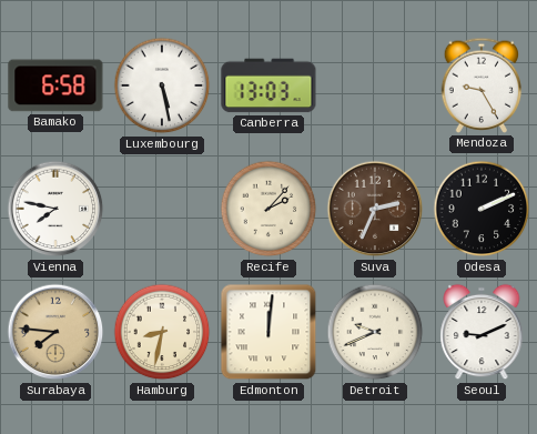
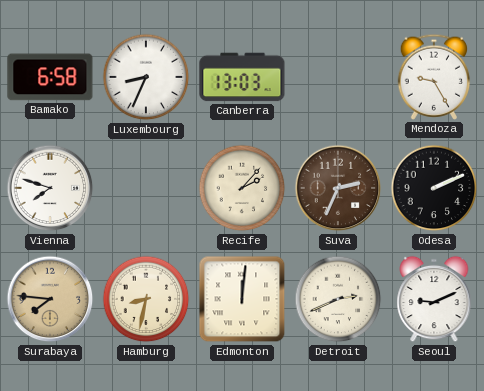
Luxembourg: 5:28 -> 8:34 (146, 77)
Vienna: 7:47 -> 7:48 (50, 188)
Detroit: 9:41 -> 2:41 (338, 299)
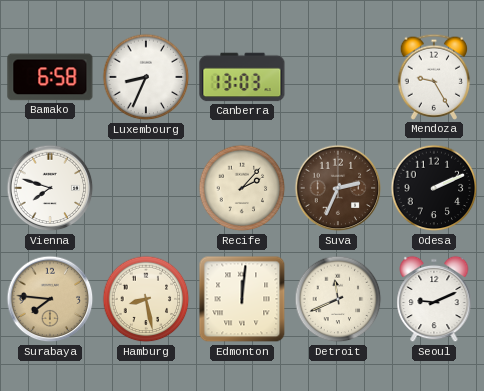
Hamburg: 8:32 -> 8:28 (146, 299)
Detroit: 2:41 -> 11:41 (338, 299)
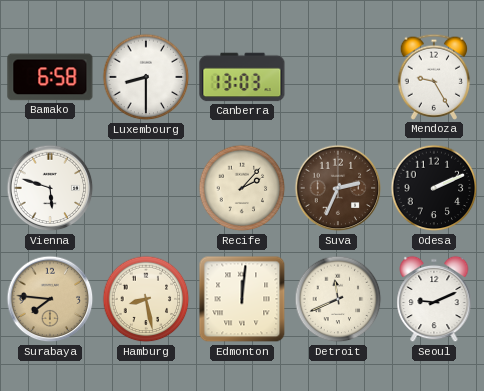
Luxembourg: 8:34 -> 8:30 (146, 77)
Vienna: 7:48 -> 5:48 (50, 188)
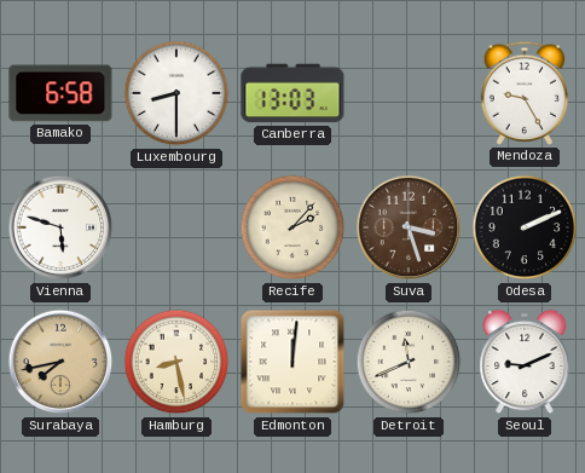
Suva: 2:34 -> 3:27 (409, 227)
Surabaya: 7:46 -> 7:43 (60, 362)
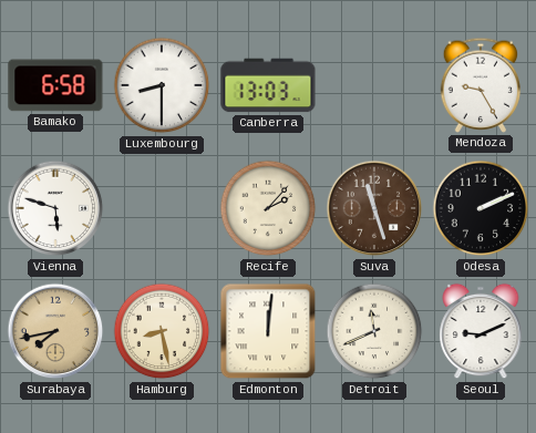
Suva: 3:27 -> 11:27 (374, 208)
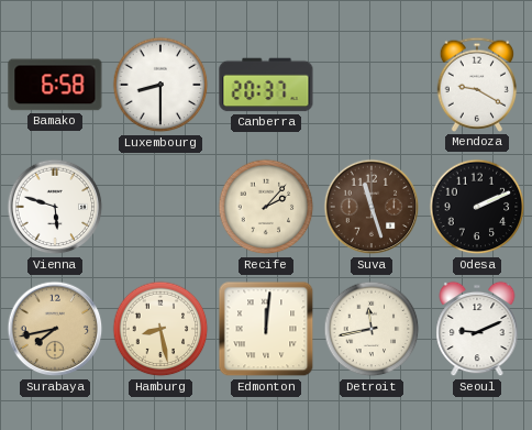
Canberra: 13:03 -> 20:37 (266, 85)
Mendoza: 9:25 -> 9:20 (477, 85)
Detroit: 11:41 -> 11:43 (372, 329)
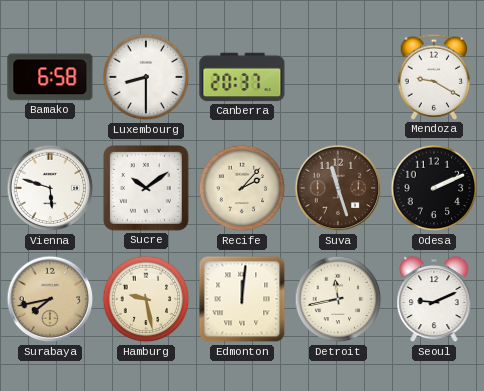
Sucre: none -> 10:09 (147, 189)
Hamburg: 8:28 -> 9:28 (146, 299)
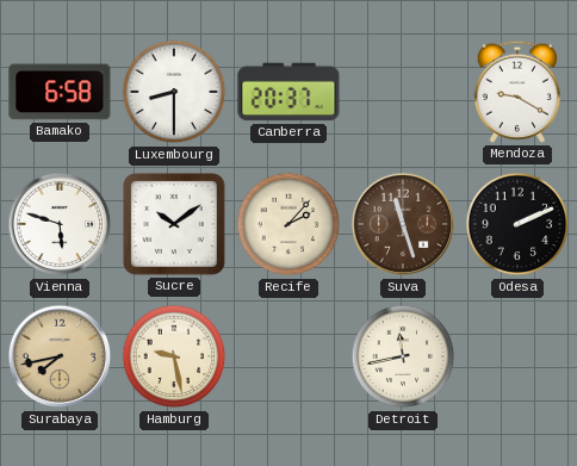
Edmonton: 12:01 -> none (242, 299)
Seoul: 9:11 -> none (434, 299)
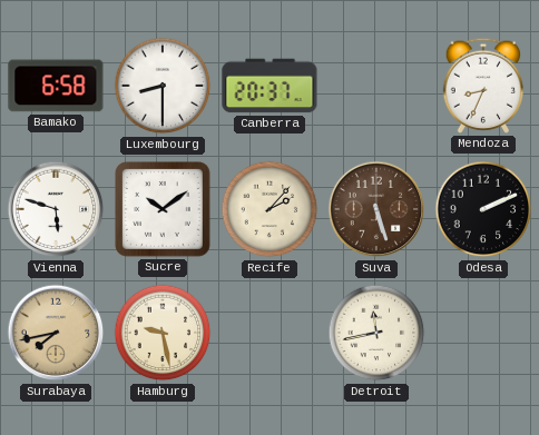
Mendoza: 9:20 -> 8:34 (483, 86)
Suva: 11:27 -> 5:27 (376, 209)
